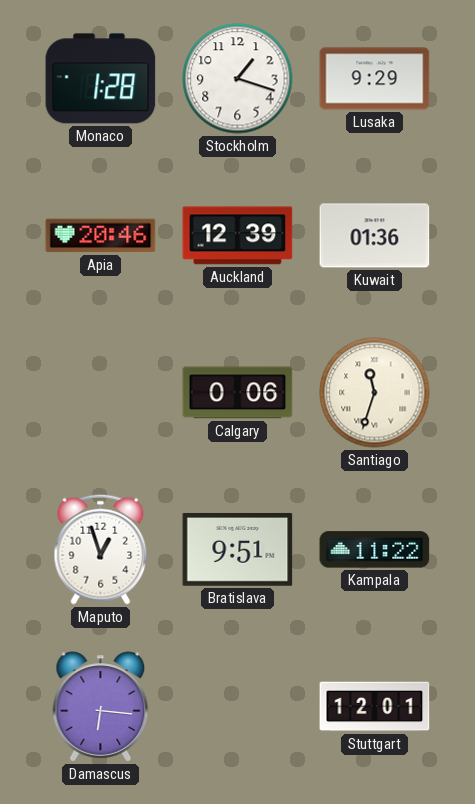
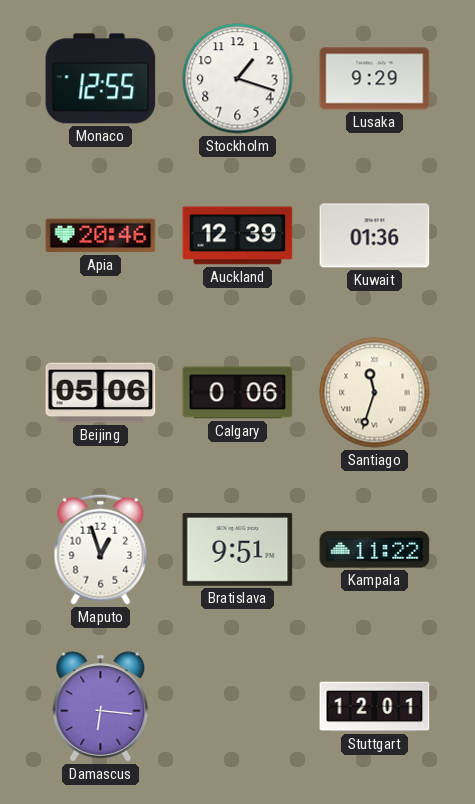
Monaco: 1:28 -> 12:55 (101, 79)
Beijing: none -> 05:06 (101, 393)
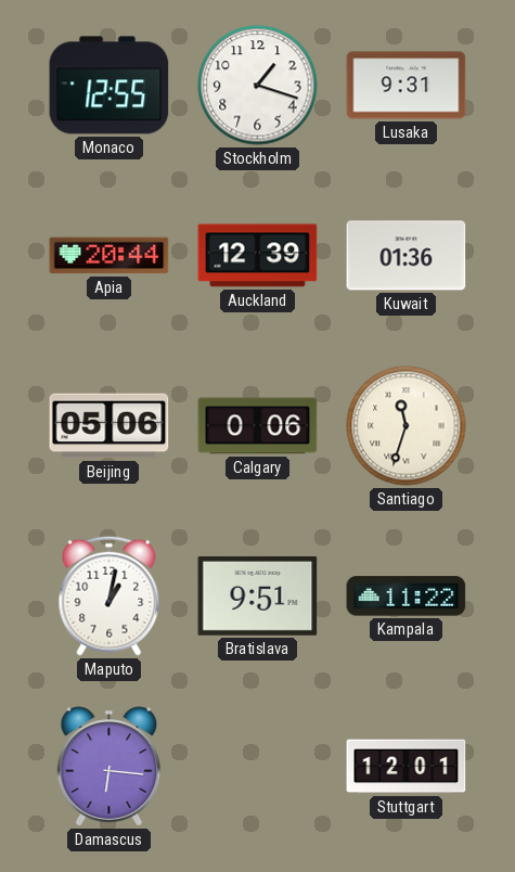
Lusaka: 9:29 -> 9:31 (407, 86)
Apia: 20:46 -> 20:44 (110, 256)
Maputo: 12:57 -> 1:02 (110, 595)
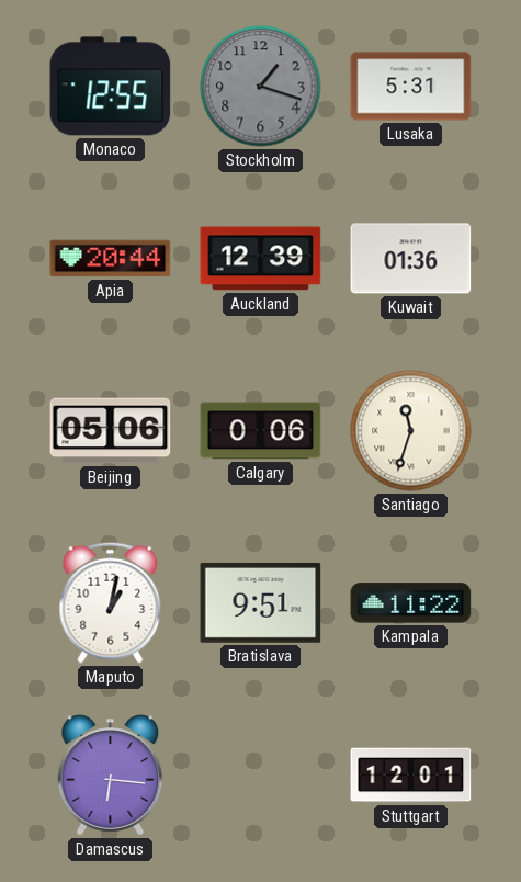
Stockholm dial: white -> grey (261, 87)
Lusaka: 9:31 -> 5:31 (411, 87)
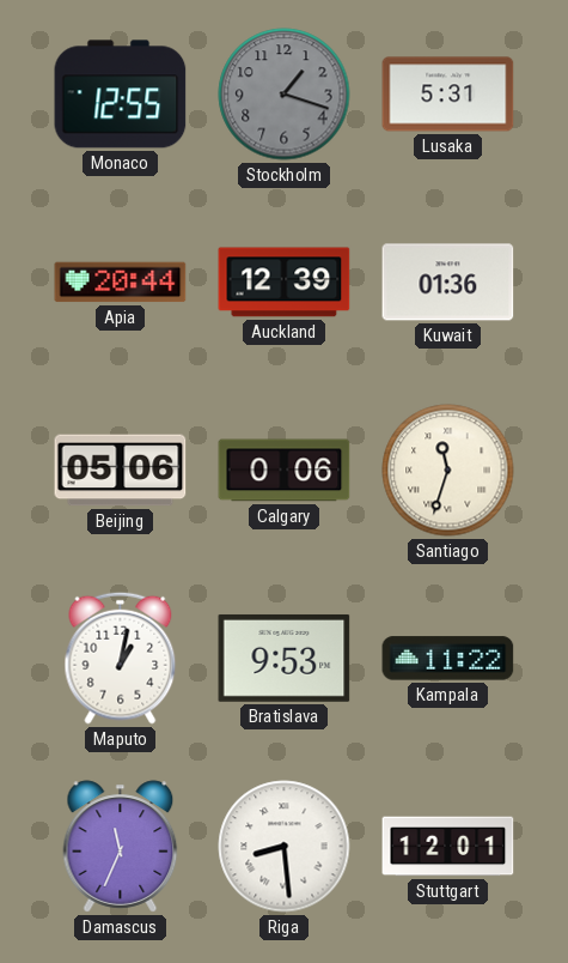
Bratislava: 9:51 -> 9:53 (285, 658)
Damascus: 6:16 -> 11:34 (121, 847)
Riga: none -> 8:29 (285, 847)
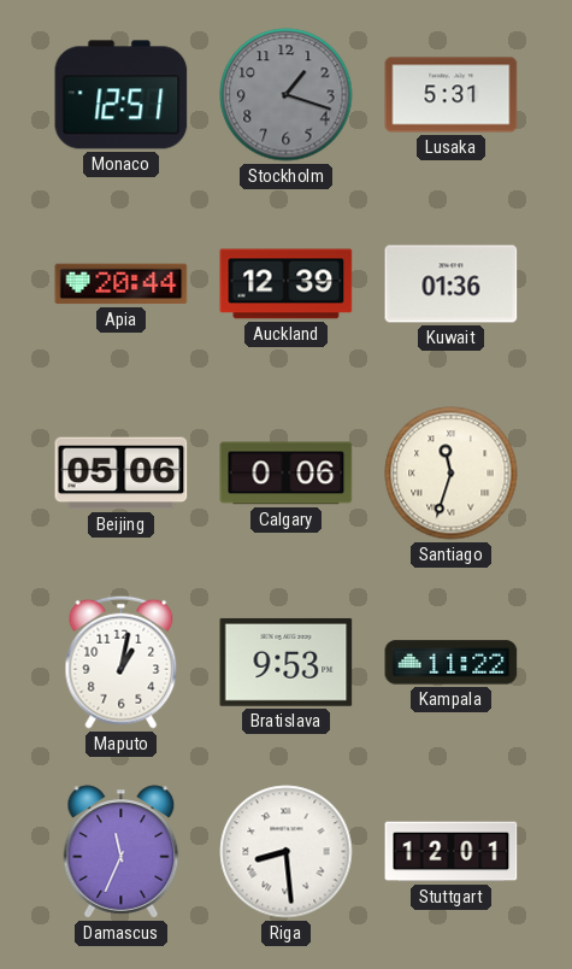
Monaco: 12:55 -> 12:51 (122, 95)
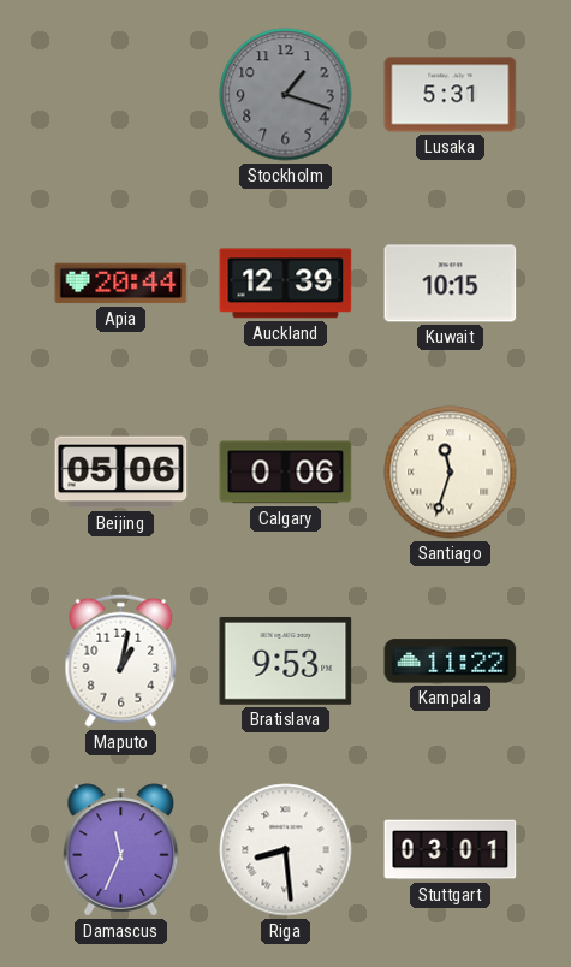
Monaco: 12:51 -> none (122, 95)
Kuwait: 01:36 -> 10:15 (451, 284)
Stuttgart: 12:01 -> 03:01 (451, 850)
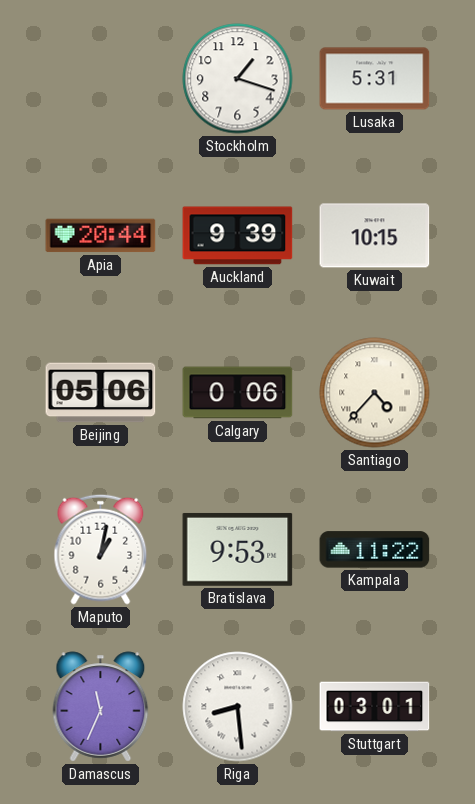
Stockholm dial: grey -> white (238, 79)
Auckland: 12:39 -> 9:39 (238, 236)
Santiago: 11:33 -> 4:37 (375, 393)
